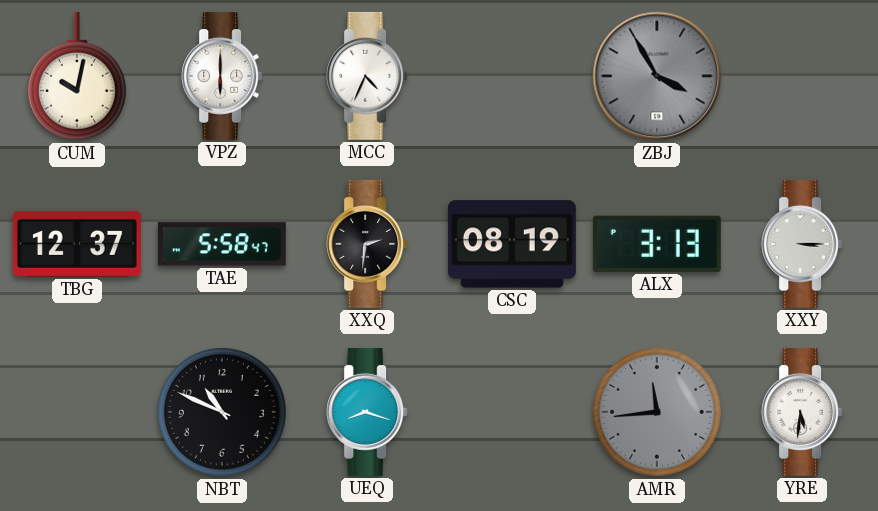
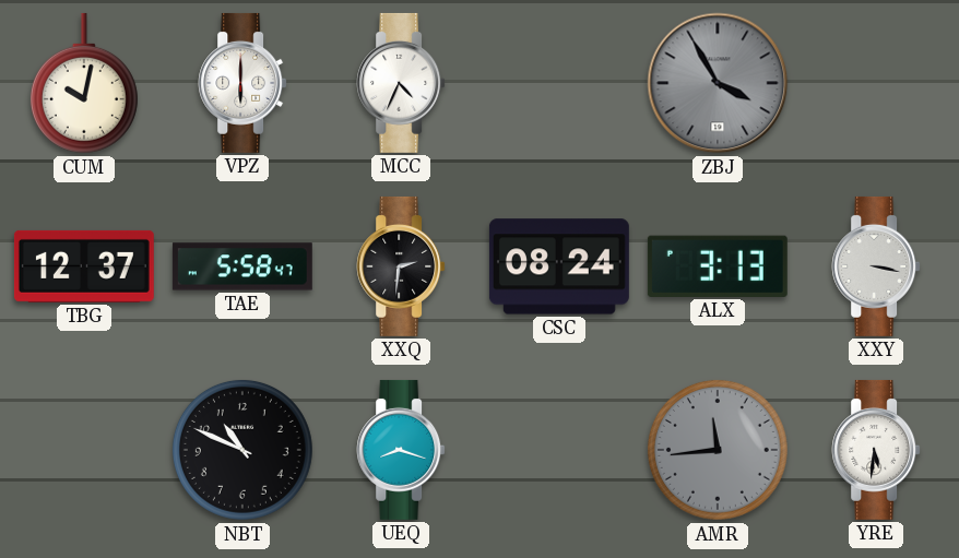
CSC: 08:19 -> 08:24 (559, 266)
XXY: 3:15 -> 3:17 (876, 266)
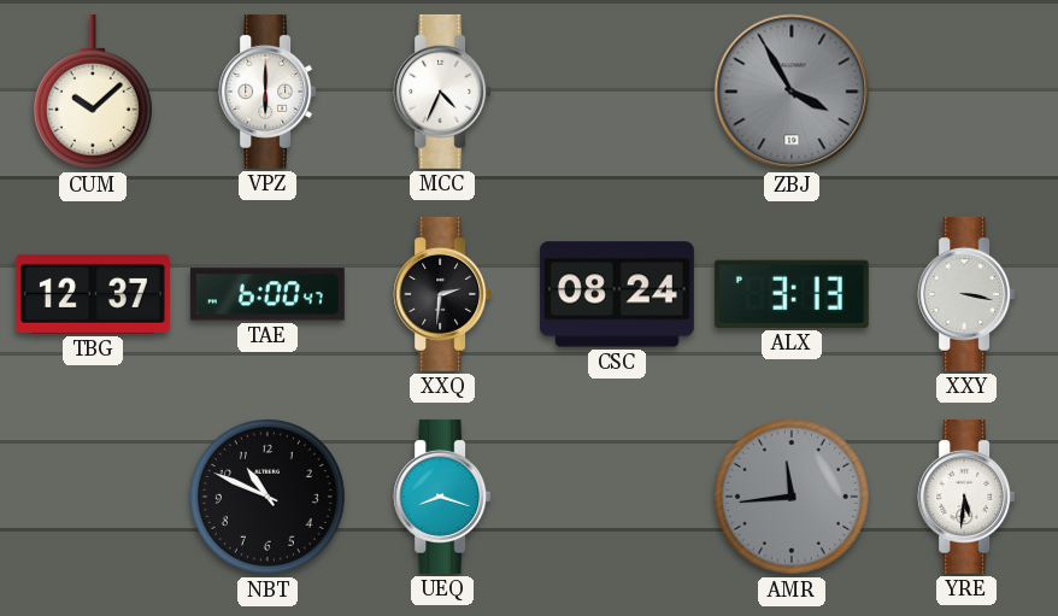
CUM: 10:02 -> 10:08 (93, 92)
TAE: 5:58 -> 6:00 (268, 294)
